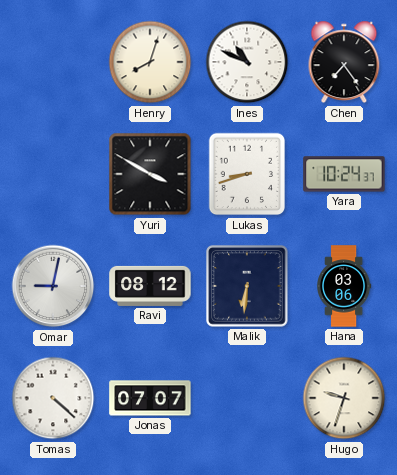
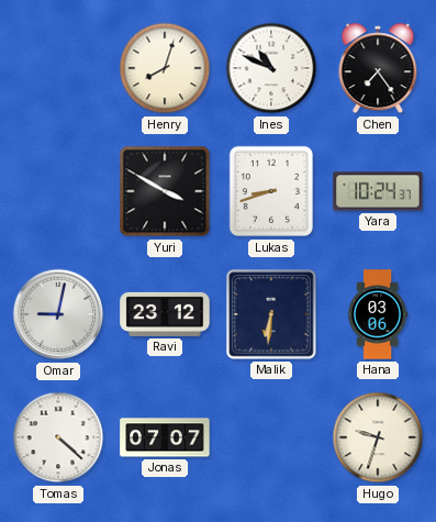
Ravi: 08:12 -> 23:12 (165, 314)
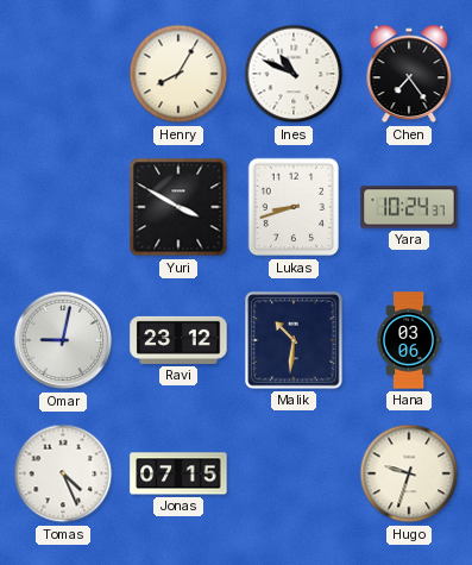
Henry: 8:03 -> 8:05 (178, 74)
Malik: 6:31 -> 10:31 (294, 340)
Tomas: 4:22 -> 4:26 (63, 473)
Jonas: 07:07 -> 07:15 (178, 473)
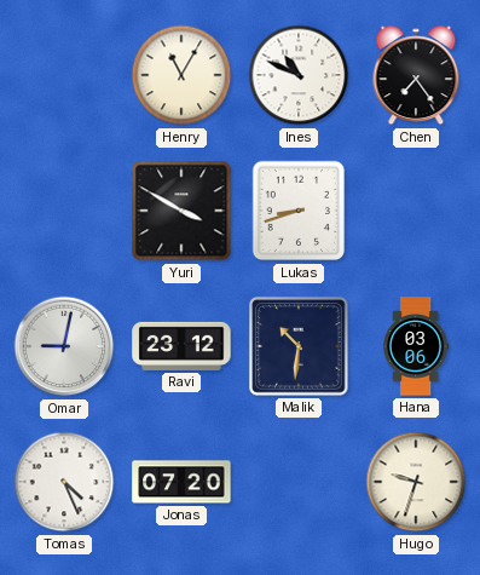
Henry: 8:05 -> 11:05 (181, 75)
Yara: 10:24 -> none (409, 207)
Jonas: 07:15 -> 07:20 (181, 482)
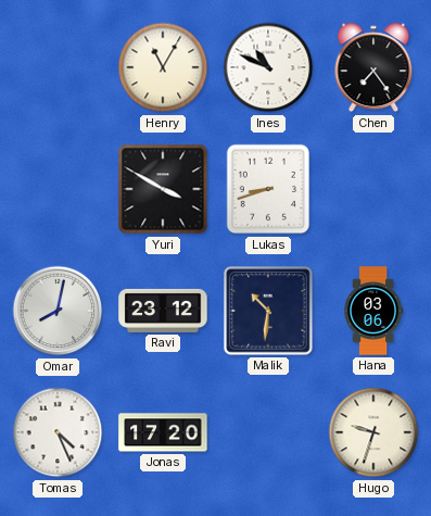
Omar: 9:02 -> 8:02 (58, 311)
Jonas: 07:20 -> 17:20 (163, 432)
